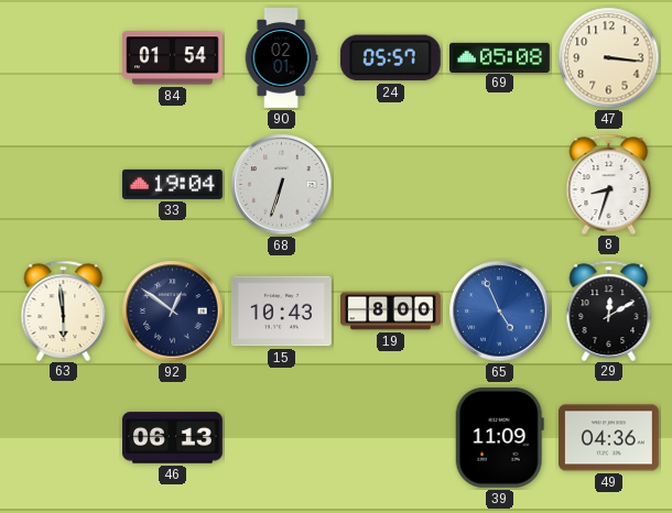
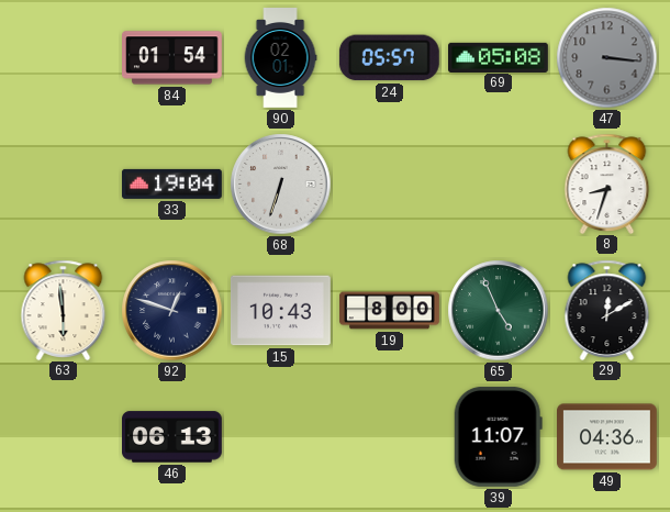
47 dial: cream -> grey (607, 58)
92: 12:51 -> 12:48 (172, 311)
65 dial: blue -> green (499, 311)
39: 11:09 -> 11:07 (498, 436)
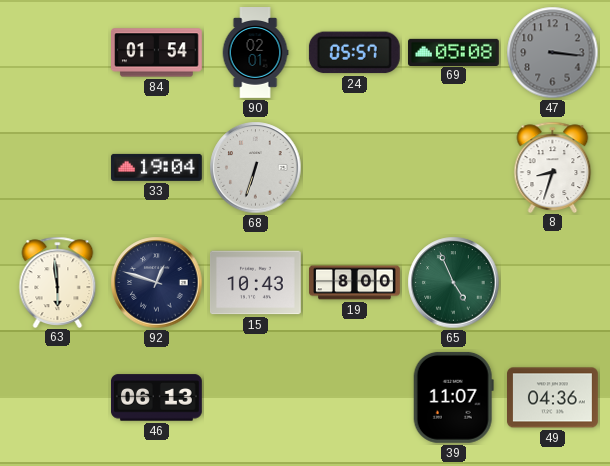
29: 12:10 -> none (607, 310)
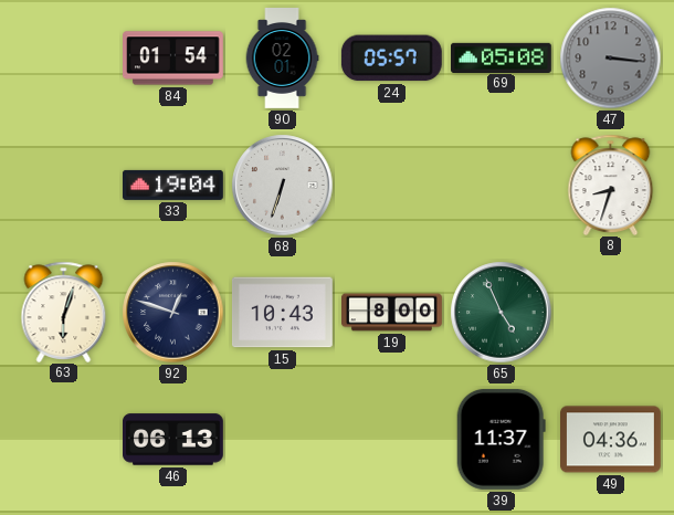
63: 5:59 -> 6:03 (64, 312)
39: 11:07 -> 11:37 (501, 439)
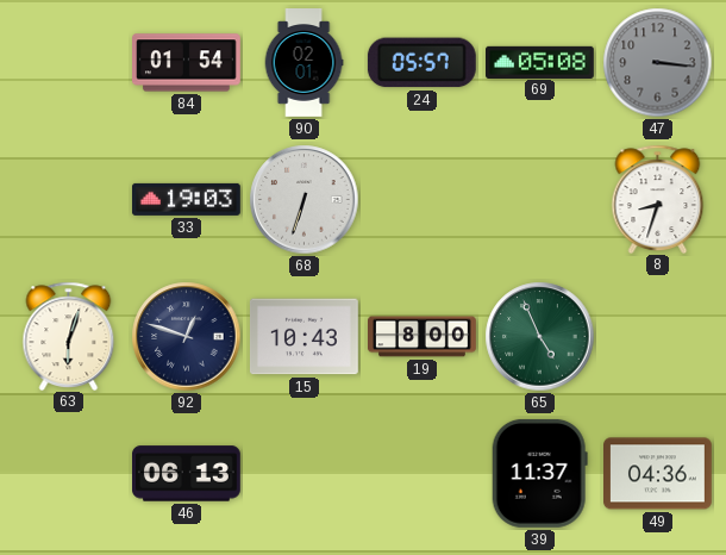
33: 19:04 -> 19:03 (186, 199)
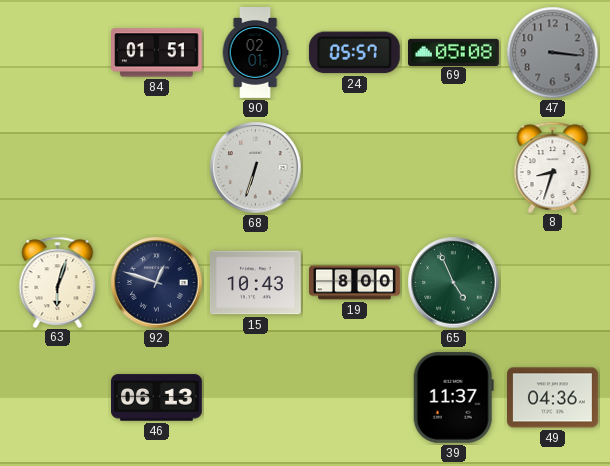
84: 01:54 -> 01:51 (157, 53)
33: 19:03 -> none (186, 199)
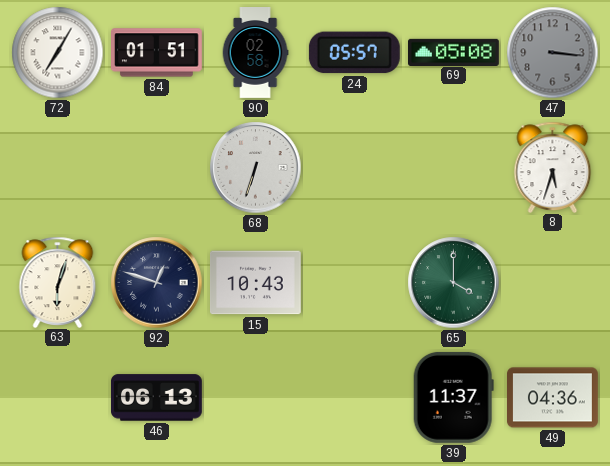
72: none -> 7:05 (58, 53)
90: 02:01 -> 02:58 (255, 53)
8: 8:33 -> 5:33 (553, 167)
19: 8:00 -> none (355, 283)
65: 4:56 -> 4:00 (454, 283)
